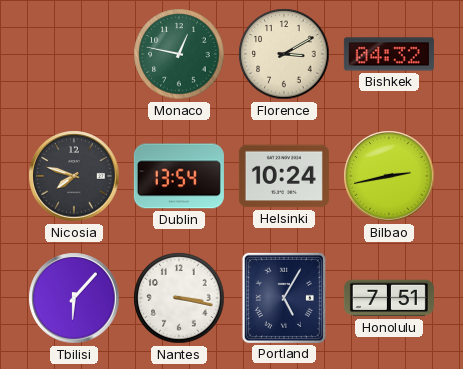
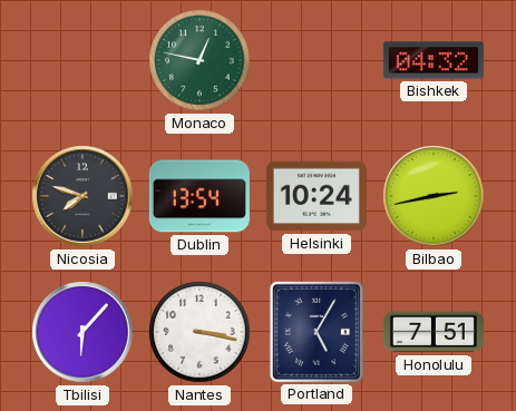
Florence: 3:10 -> none (284, 54)
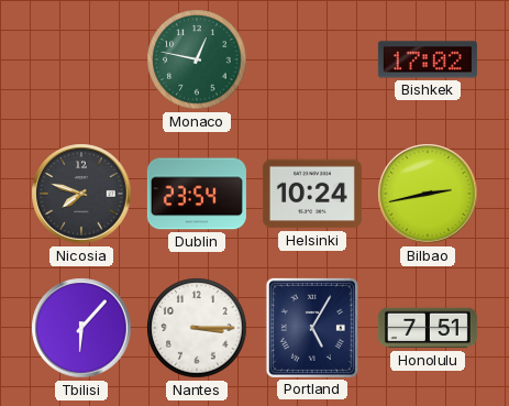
Bishkek: 04:32 -> 17:02 (428, 59)
Dublin: 13:54 -> 23:54 (197, 194)
Nantes: 3:17 -> 3:15 (197, 328)
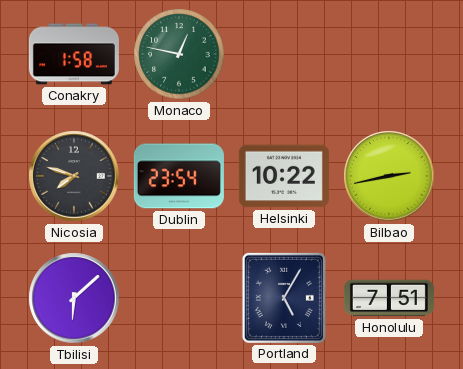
Conakry: none -> 1:58 (74, 54)
Bishkek: 17:02 -> none (428, 59)
Helsinki: 10:24 -> 10:22 (284, 176)
Tbilisi: 6:07 -> 6:08 (74, 298)
Nantes: 3:15 -> none (197, 328)
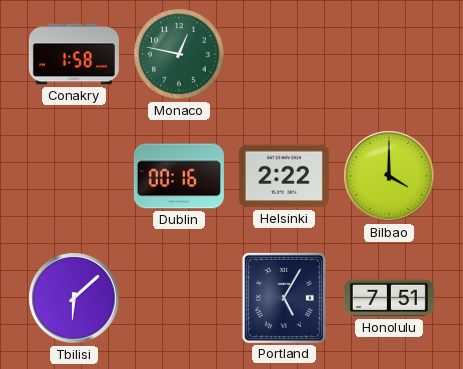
Nicosia: 7:48 -> none (74, 176)
Dublin: 23:54 -> 00:16 (179, 176)
Helsinki: 10:22 -> 2:22 (284, 176)
Bilbao: 2:43 -> 4:00 (389, 176)
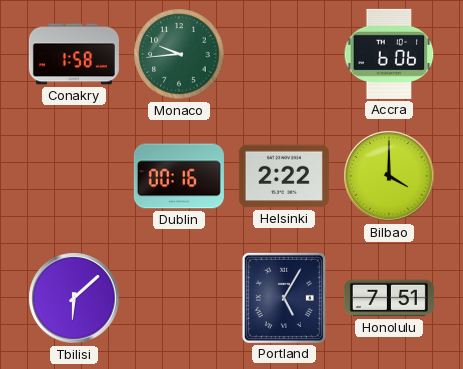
Monaco: 12:47 -> 9:44 (179, 54)
Accra: none -> 6:06 (389, 54)
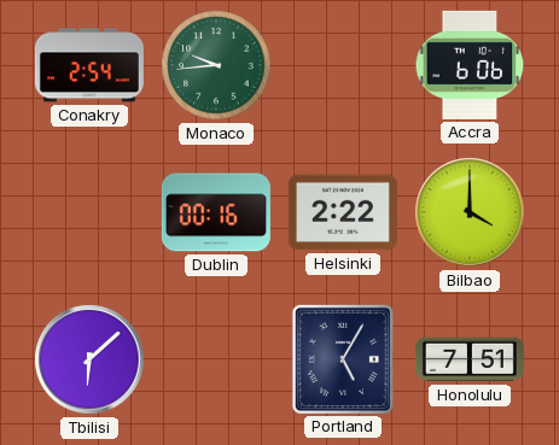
Conakry: 1:58 -> 2:54 (89, 65)
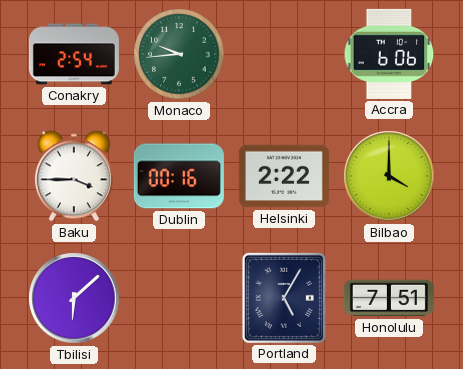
Baku: none -> 3:45 (74, 176)
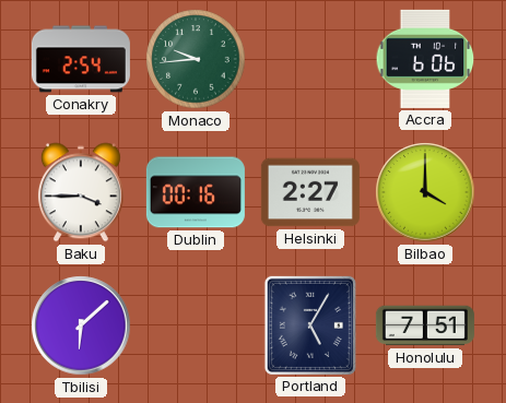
Helsinki: 2:22 -> 2:27 (310, 192)
